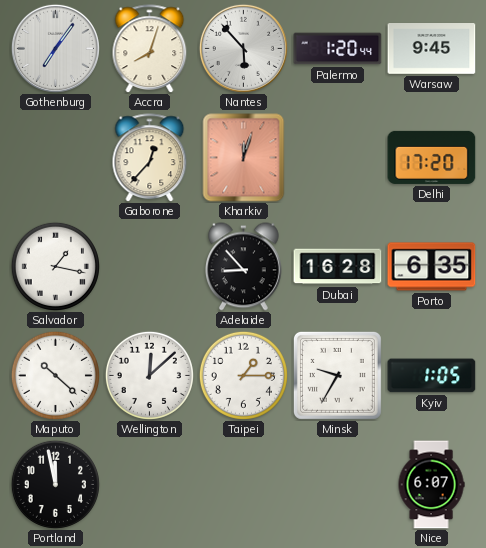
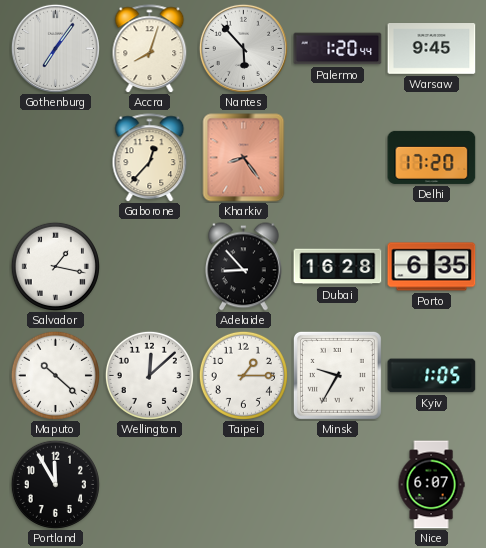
Kharkiv: 12:03 -> 8:24 (244, 158)
Portland: 11:58 -> 11:55 (55, 484)
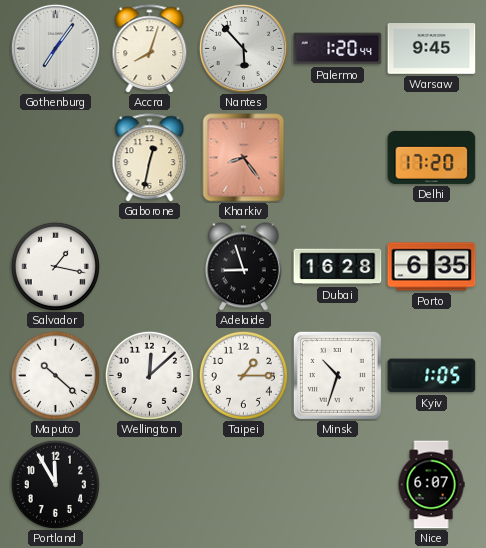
Gaborone: 12:37 -> 12:32 (150, 158)
Adelaide: 8:53 -> 8:57 (243, 267)
Minsk: 9:35 -> 10:33 (337, 375)
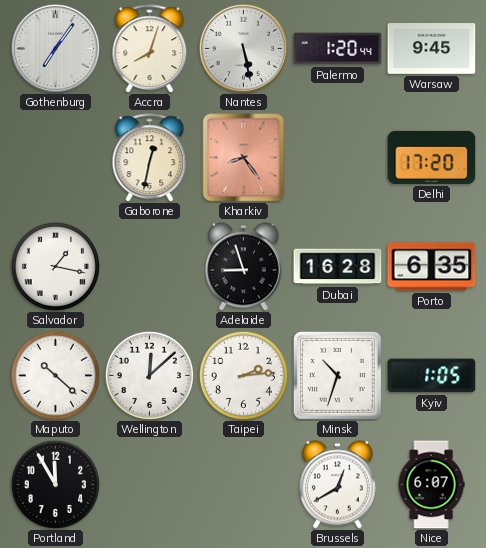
Nantes: 5:53 -> 5:28 (243, 48)
Taipei: 1:15 -> 2:14 (243, 375)
Brussels: none -> 12:40 (337, 485)
